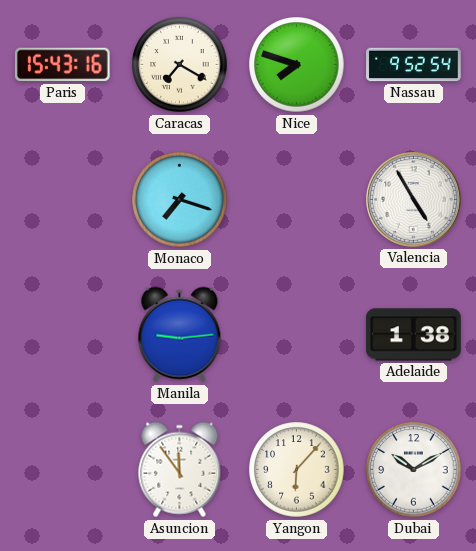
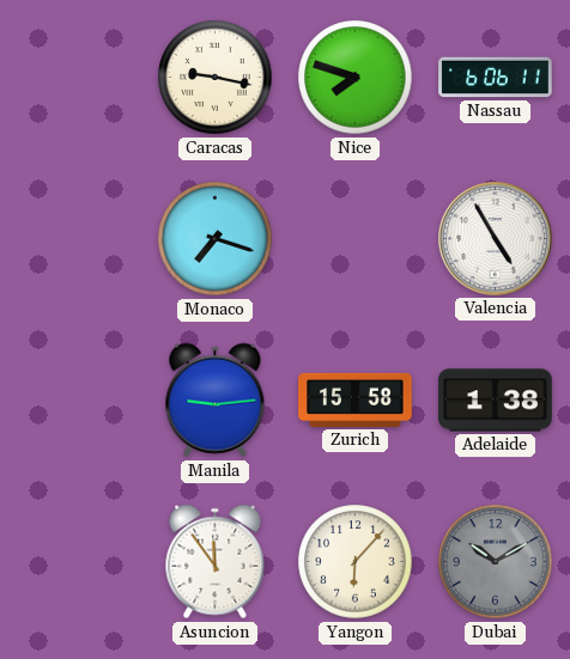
Paris: 15:43 -> none (62, 65)
Caracas: 7:20 -> 9:17 (216, 78)
Nassau: 9:52 -> 6:06 (496, 78)
Zurich: none -> 15:58 (356, 399)
Dubai dial: white -> grey (496, 562)
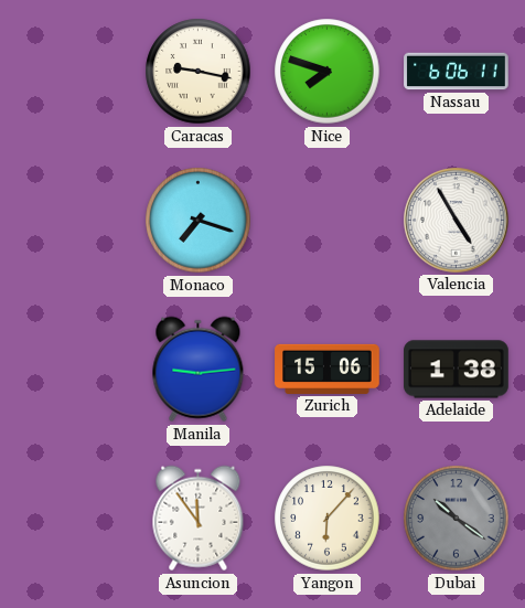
Zurich: 15:58 -> 15:06 (328, 369)
Dubai: 10:10 -> 10:21 (457, 519)
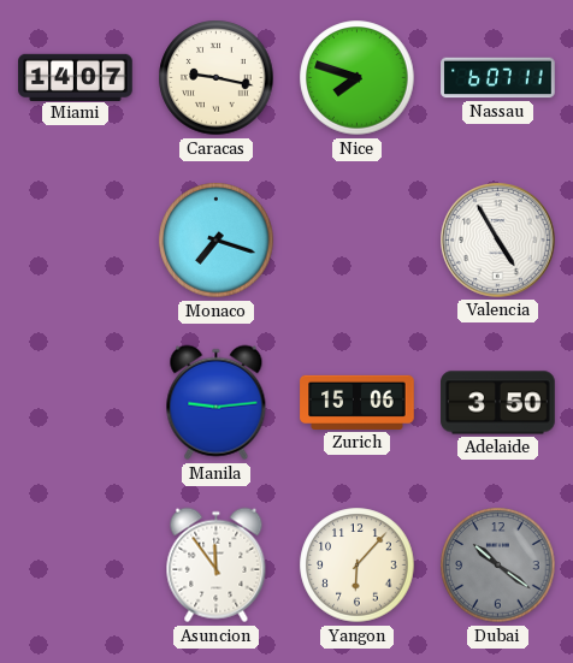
Miami: none -> 14:07 (76, 77)
Nassau: 6:06 -> 6:07 (498, 78)
Adelaide: 1:38 -> 3:50 (498, 403)
